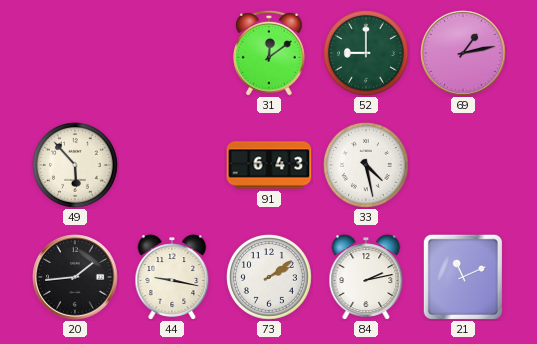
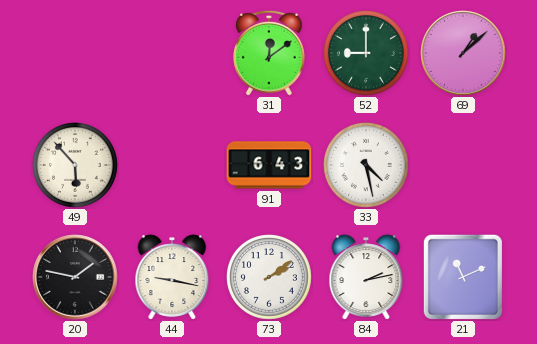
69: 1:13 -> 1:08 (463, 53)
20: 1:44 -> 1:47 (75, 277)
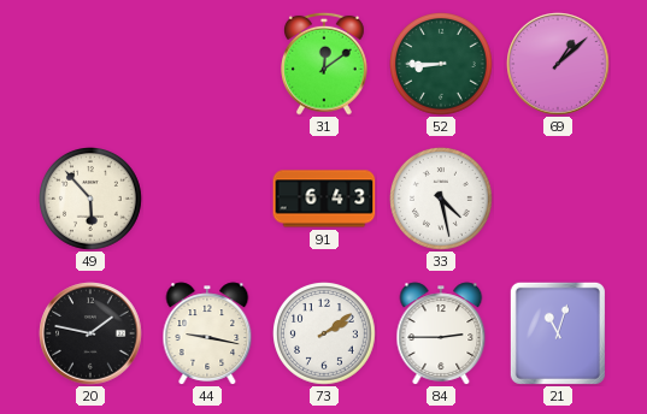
52: 9:00 -> 8:45 (442, 65)
84: 2:13 -> 2:45 (441, 333)
21: 11:11 -> 11:03 (558, 333)
